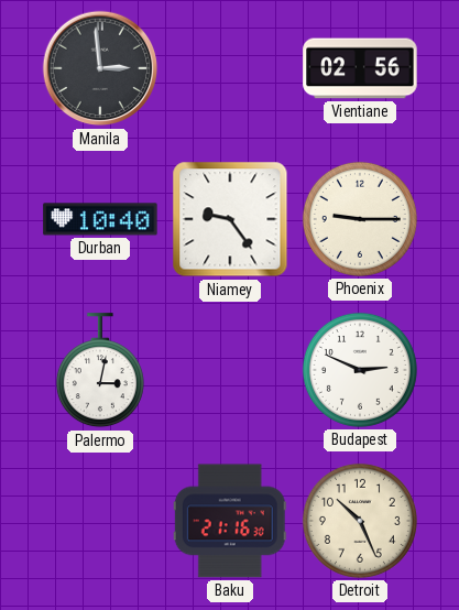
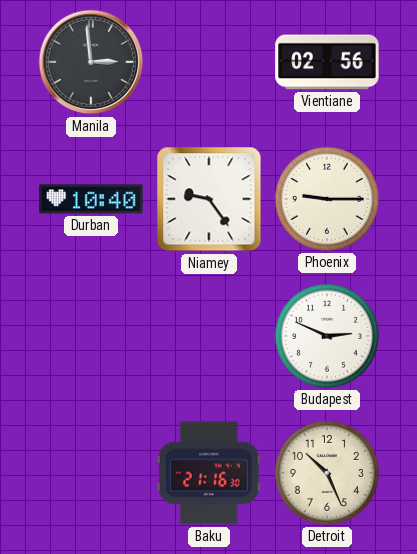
Palermo: 3:02 -> none (100, 371)
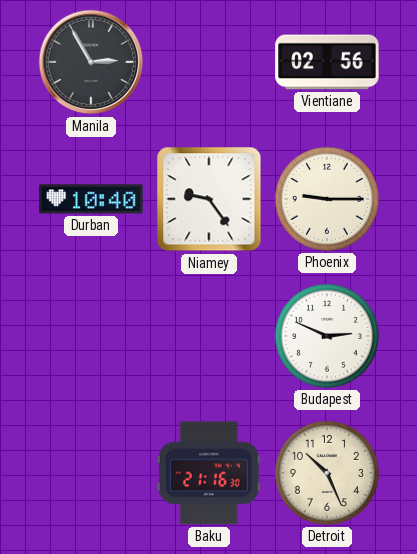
Manila: 2:59 -> 2:55 (91, 62)
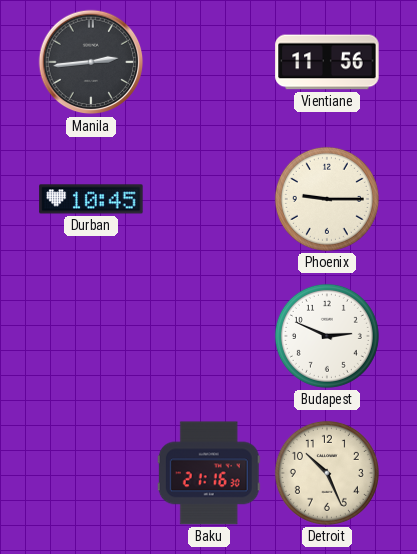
Manila: 2:55 -> 2:44 (91, 62)
Vientiane: 02:56 -> 11:56 (327, 62)
Durban: 10:40 -> 10:45 (91, 199)
Niamey: 9:24 -> none (209, 199)
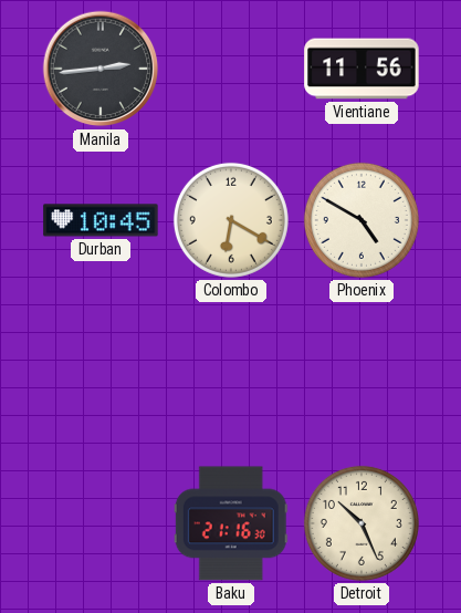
Colombo: none -> 6:20 (231, 220)
Phoenix: 9:15 -> 4:50 (362, 220)
Budapest: 2:49 -> none (327, 336)
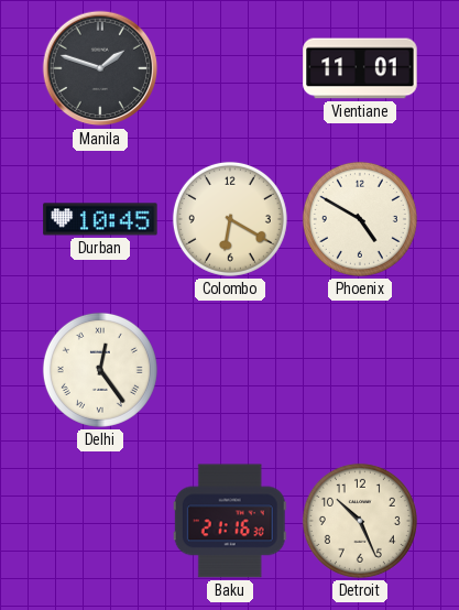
Manila: 2:44 -> 1:48 (100, 68)
Vientiane: 11:56 -> 11:01 (360, 68)
Delhi: none -> 12:24 (100, 370)
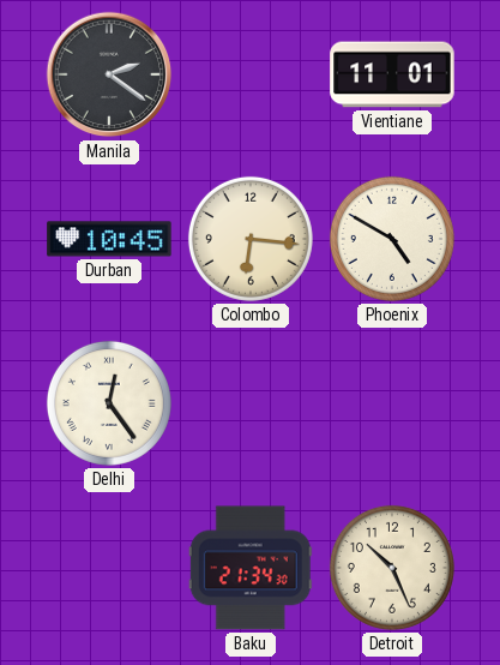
Manila: 1:48 -> 2:21 (109, 74)
Colombo: 6:20 -> 6:16 (251, 239)
Baku: 21:16 -> 21:34 (251, 568)
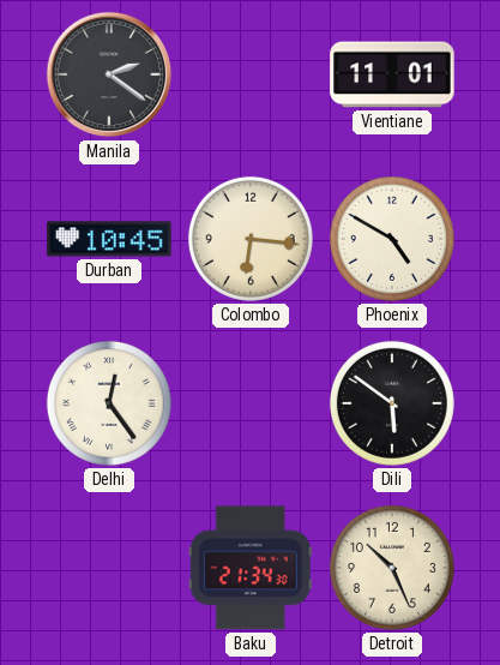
Dili: none -> 5:51 (392, 403)
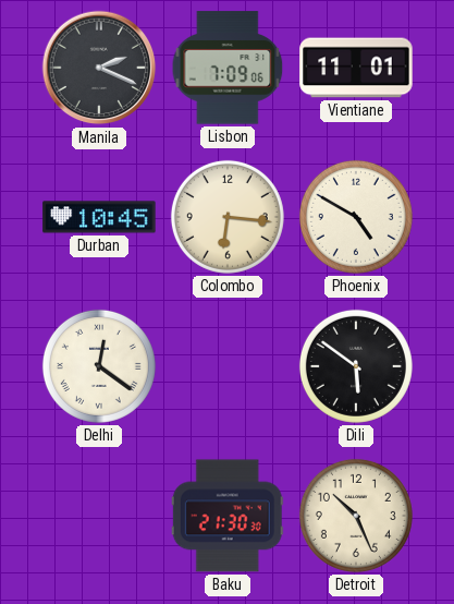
Manila: 2:21 -> 2:19 (99, 68)
Lisbon: none -> 7:09 (228, 68)
Delhi: 12:24 -> 12:21 (99, 366)
Baku: 21:34 -> 21:30 (228, 516)
